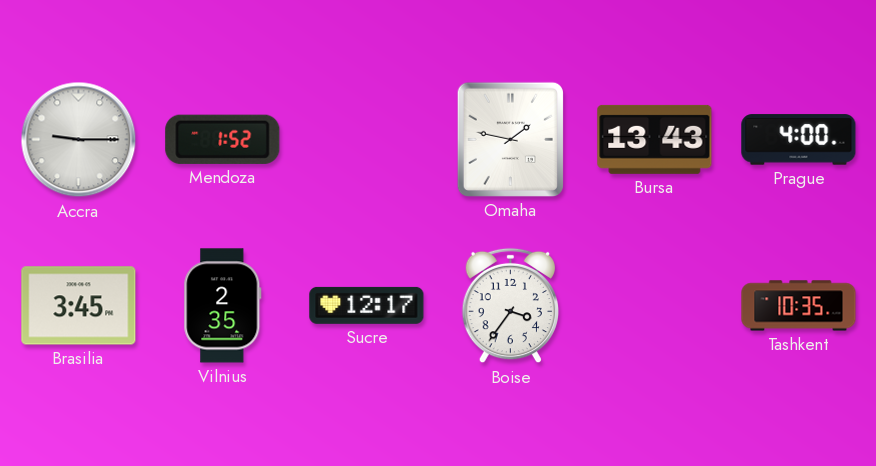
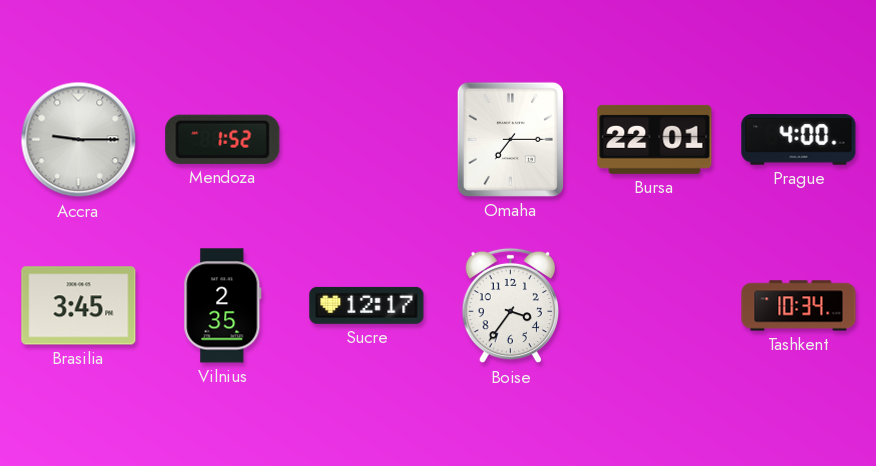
Omaha: 1:47 -> 7:15 (510, 139)
Bursa: 13:43 -> 22:01 (655, 139)
Tashkent: 10:35 -> 10:34 (799, 306)
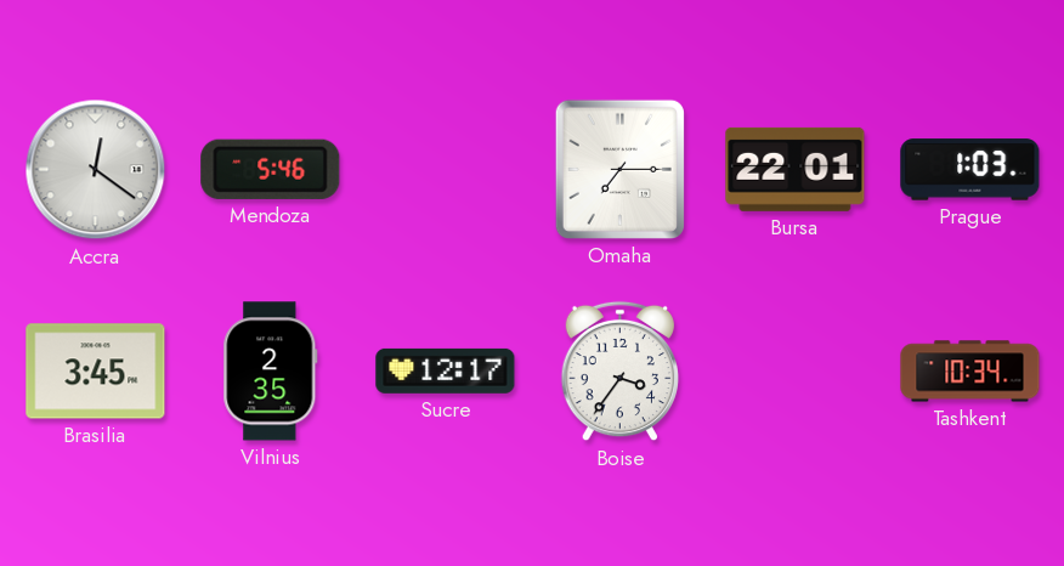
Accra: 9:15 -> 12:21 (96, 170)
Mendoza: 1:52 -> 5:46 (271, 169)
Prague: 4:00 -> 1:03 (970, 170)
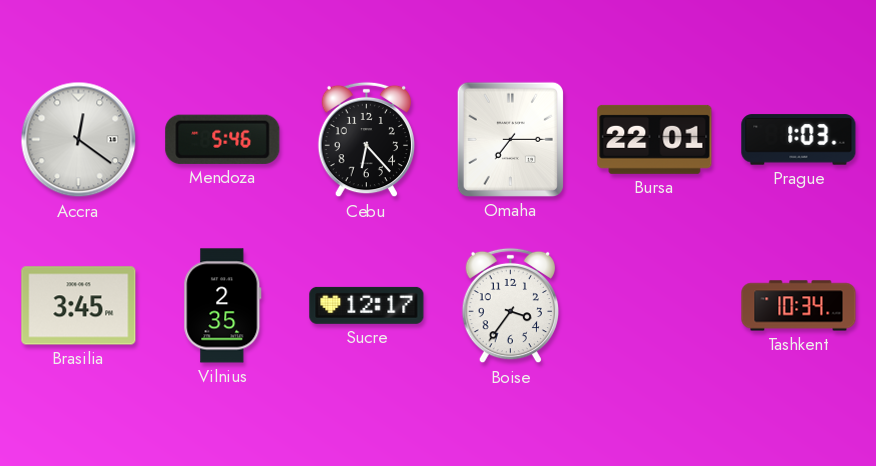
Cebu: none -> 6:23 (366, 140)
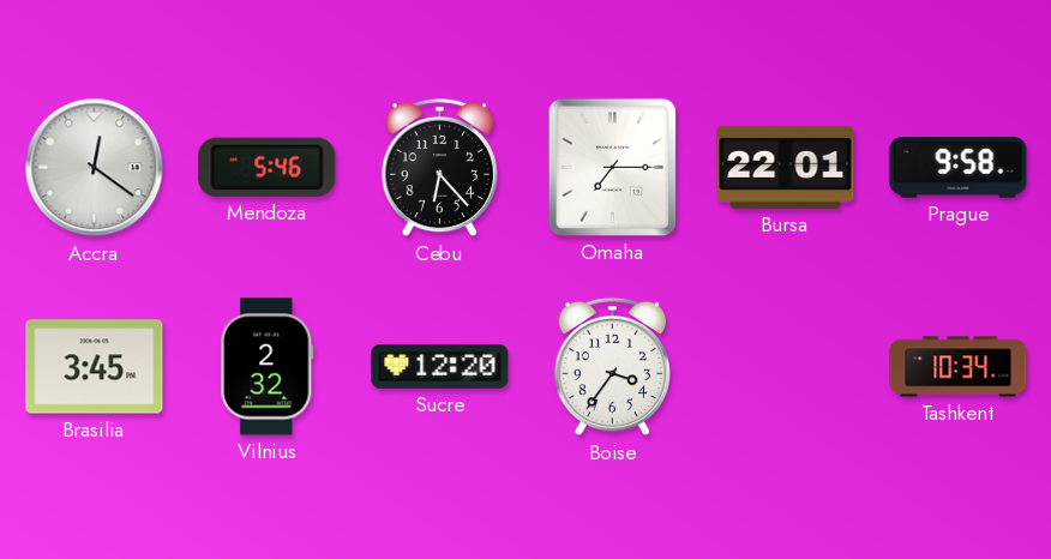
Prague: 1:03 -> 9:58 (959, 168)
Vilnius: 2:35 -> 2:32 (268, 367)
Sucre: 12:17 -> 12:20 (440, 366)
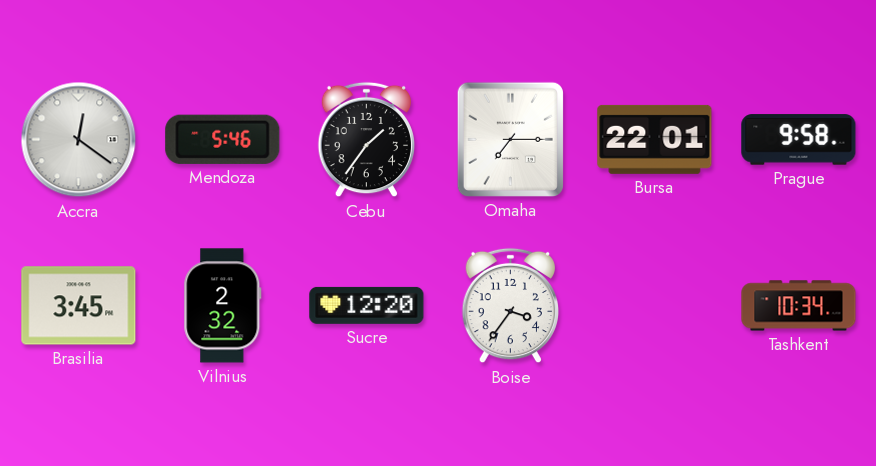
Cebu: 6:23 -> 1:36 (366, 140)
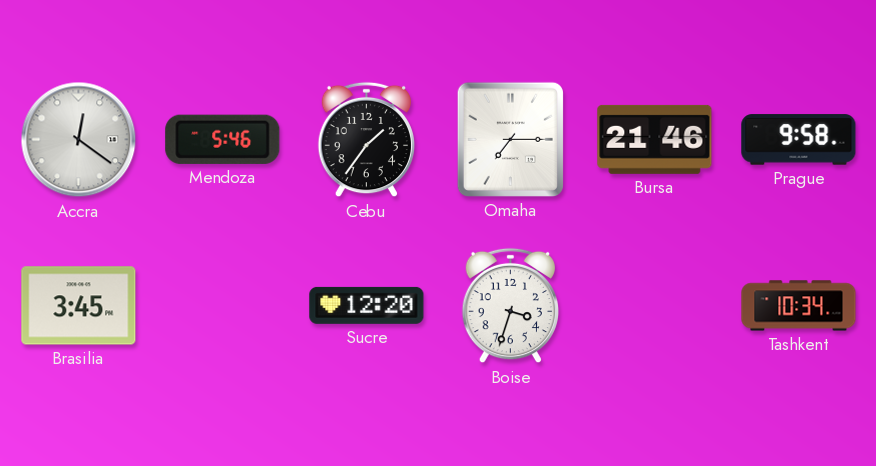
Bursa: 22:01 -> 21:46 (655, 139)
Vilnius: 2:32 -> none (223, 306)
Boise: 3:36 -> 3:33 (510, 306)
